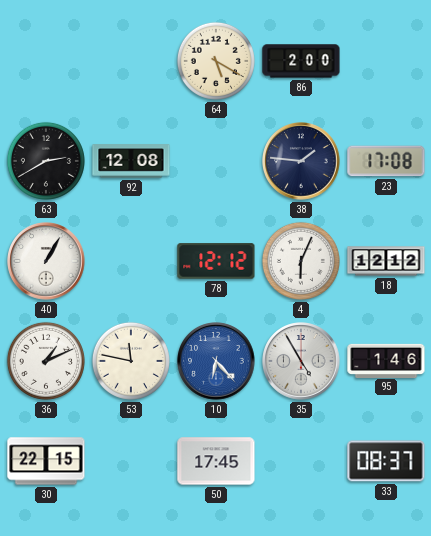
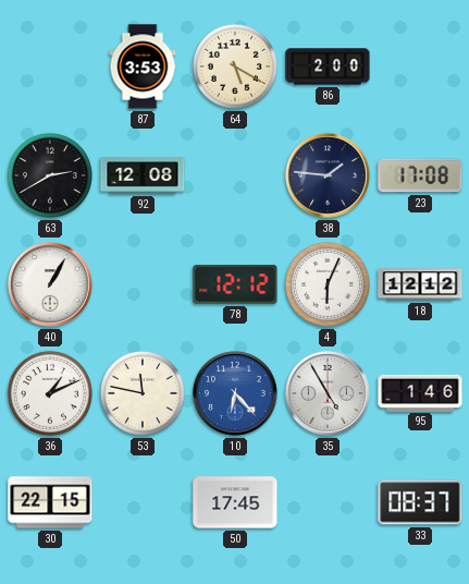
87: none -> 3:53 (143, 66)
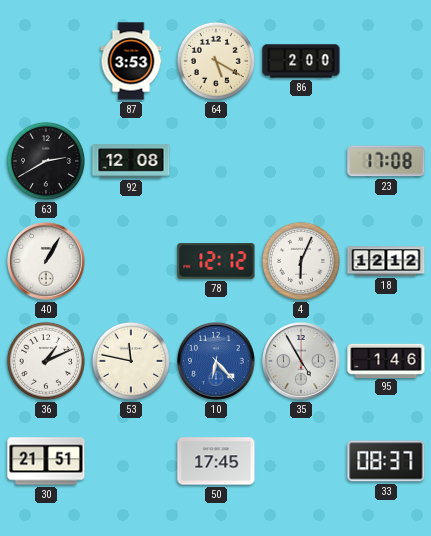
38: 1:46 -> none (328, 175)
30: 22:15 -> 21:51 (46, 461)
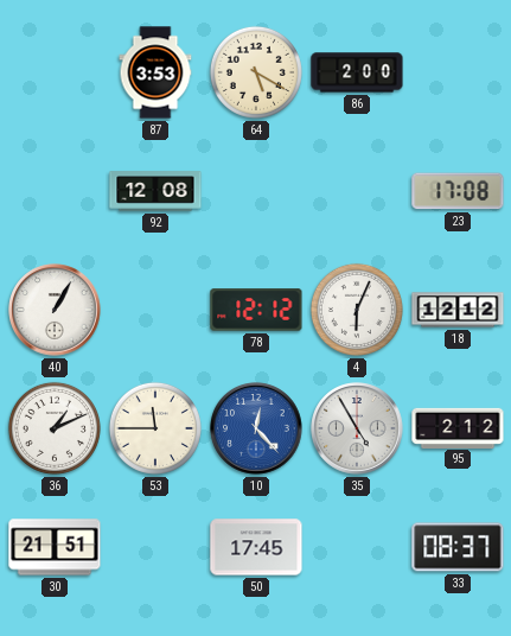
63: 2:40 -> none (46, 161)
53: 11:47 -> 11:45 (155, 428)
10: 6:23 -> 12:23 (256, 428)
95: 1:46 -> 2:12 (458, 427)
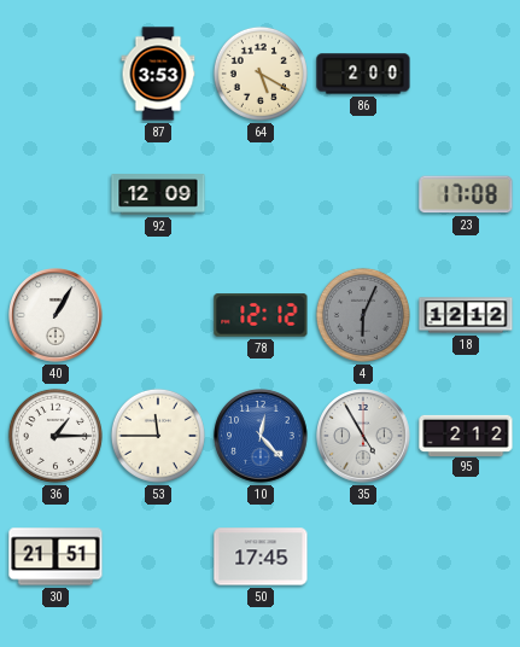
92: 12:08 -> 12:09 (158, 194)
4 dial: white -> grey (363, 315)
36: 1:11 -> 1:15 (55, 436)
33: 08:37 -> none (458, 547)
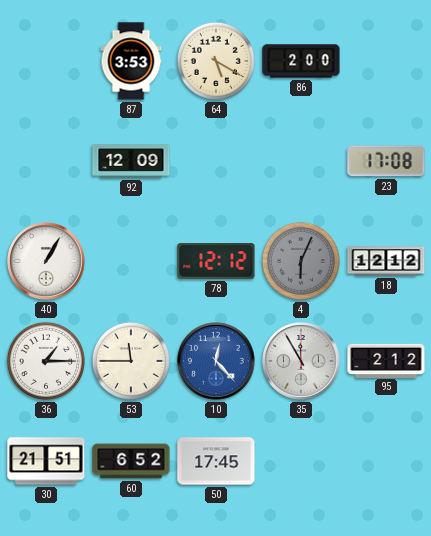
35: 4:55 -> 11:55 (301, 361)
60: none -> 6:52 (131, 461)
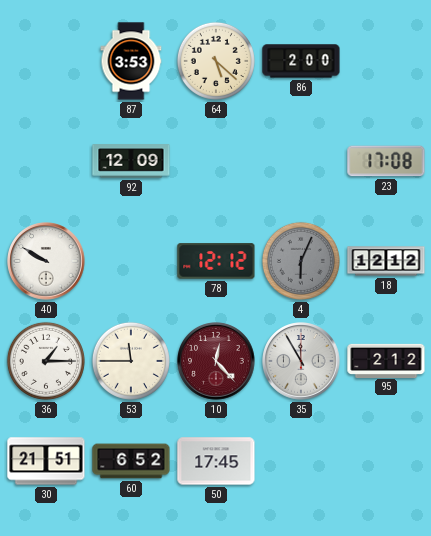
64: 5:20 -> 5:22 (216, 61)
40: 1:05 -> 9:50 (46, 261)
10 dial: blue -> burgundy (216, 361)
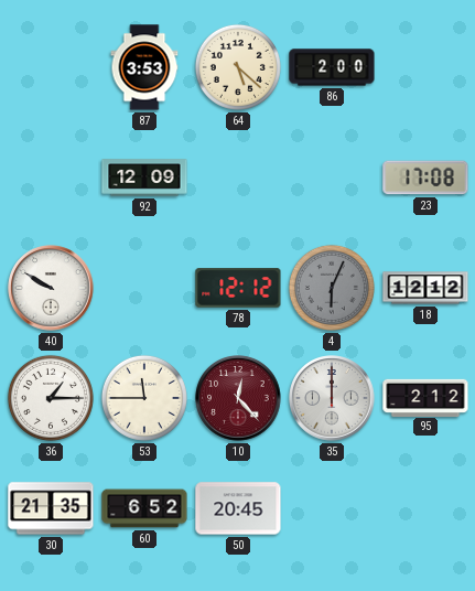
35: 11:55 -> 12:00 (332, 398)
30: 21:51 -> 21:35 (51, 508)
50: 17:45 -> 20:45 (238, 508)
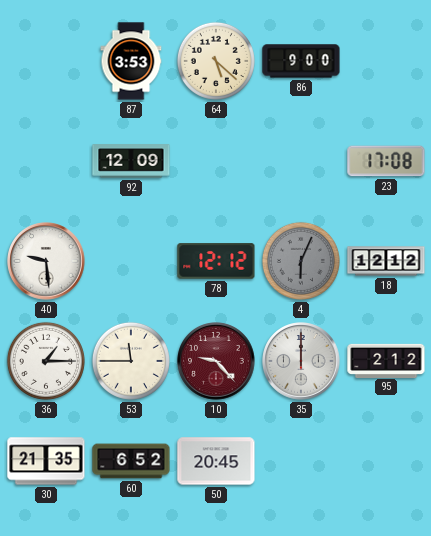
86: 2:00 -> 9:00 (301, 61)
40: 9:50 -> 9:29 (46, 261)
10: 12:23 -> 9:23 (216, 361)
